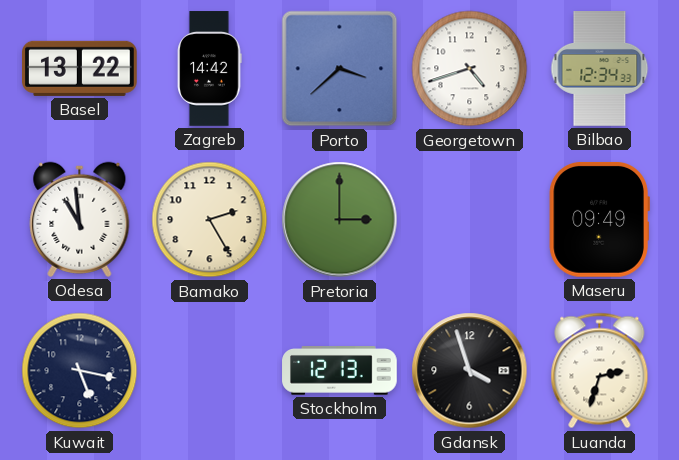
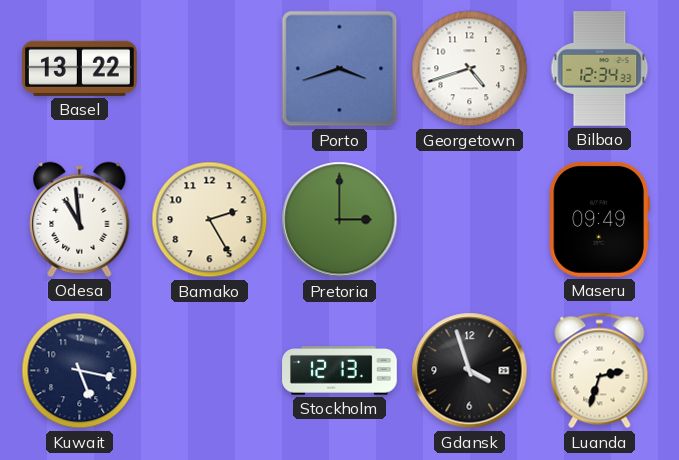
Zagreb: 14:42 -> none (210, 69)
Porto: 3:38 -> 3:42 (340, 69)
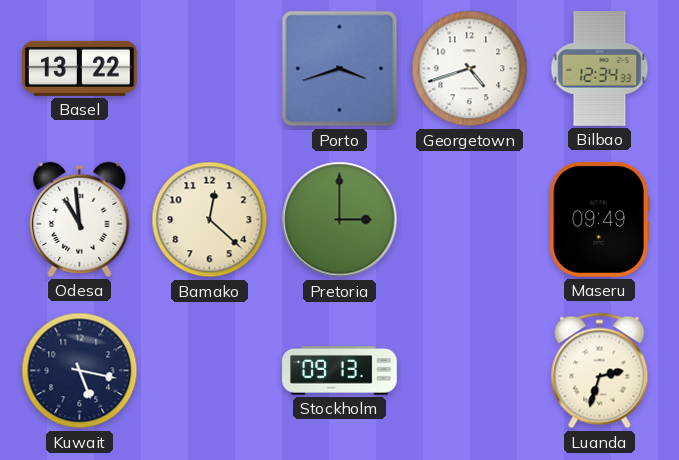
Bamako: 2:25 -> 12:22 (210, 220)
Stockholm: 12:13 -> 09:13 (340, 371)
Gdansk: 3:57 -> none (470, 371)
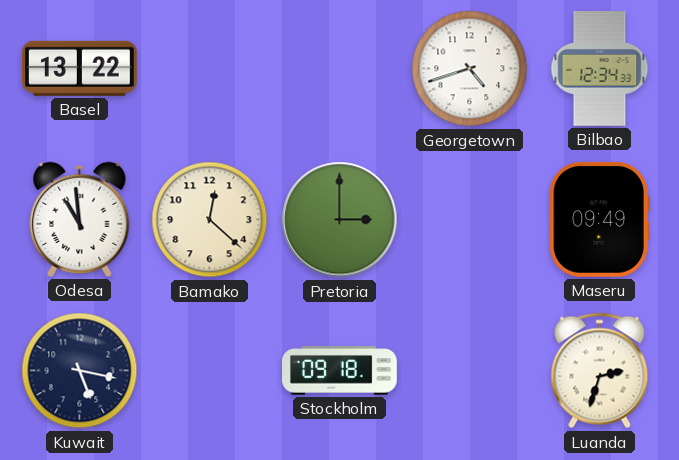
Porto: 3:42 -> none (340, 69)
Stockholm: 09:13 -> 09:18 (340, 371)
